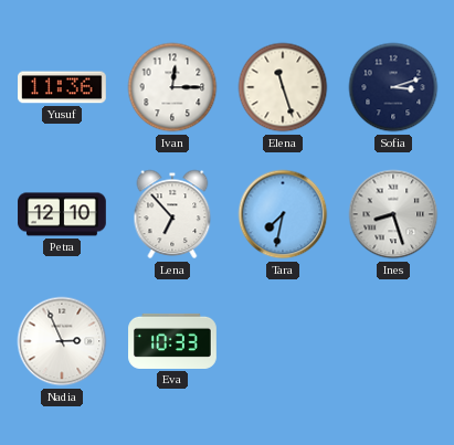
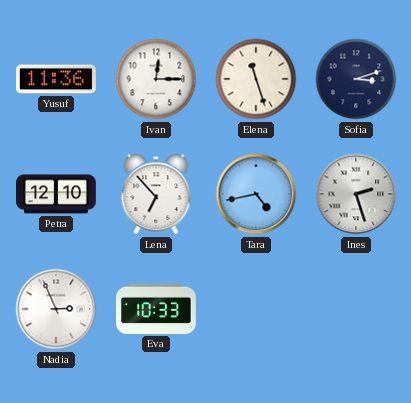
Tara: 7:32 -> 4:43 (256, 194)
Ines: 8:27 -> 2:27 (356, 194)
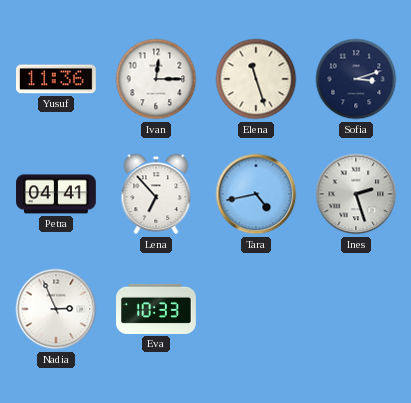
Petra: 12:10 -> 04:41 (56, 194)
